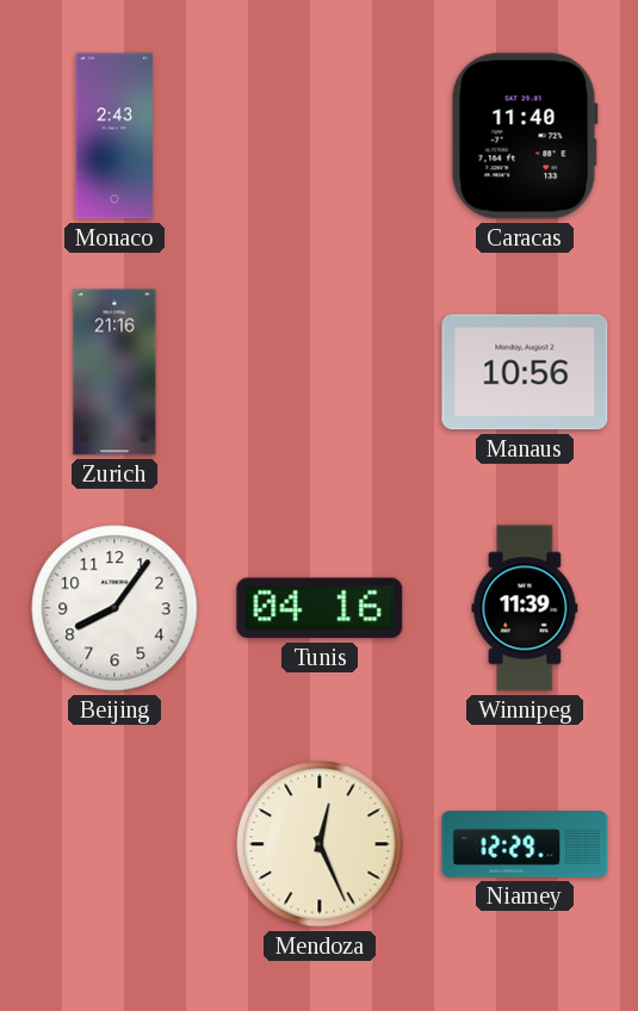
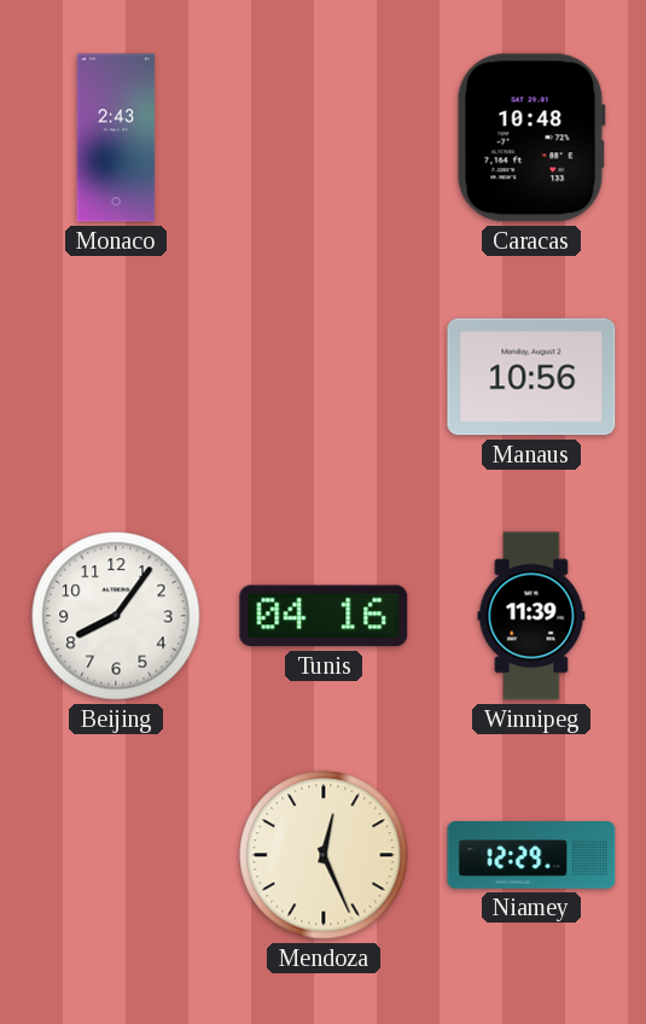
Caracas: 11:40 -> 10:48 (531, 138)
Zurich: 21:16 -> none (114, 372)
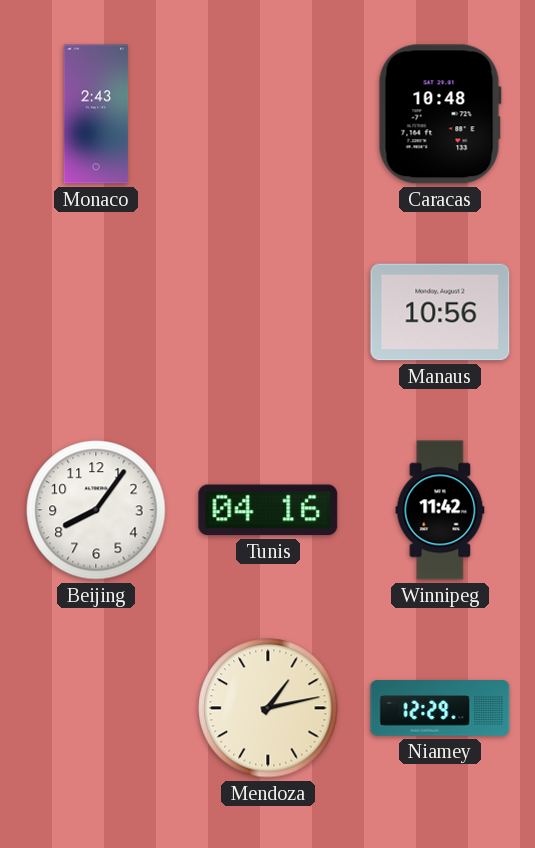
Winnipeg: 11:39 -> 11:42 (440, 510)
Mendoza: 12:26 -> 1:13 (268, 708)
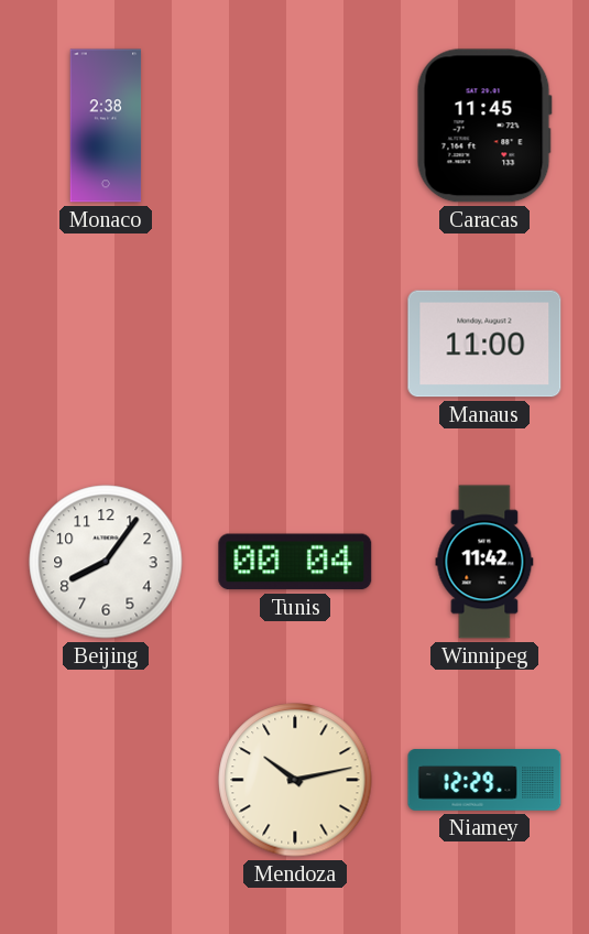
Monaco: 2:43 -> 2:38 (106, 126)
Caracas: 10:48 -> 11:45 (484, 126)
Manaus: 10:56 -> 11:00 (484, 344)
Tunis: 04:16 -> 00:04 (295, 562)
Mendoza: 1:13 -> 10:13 (295, 780)
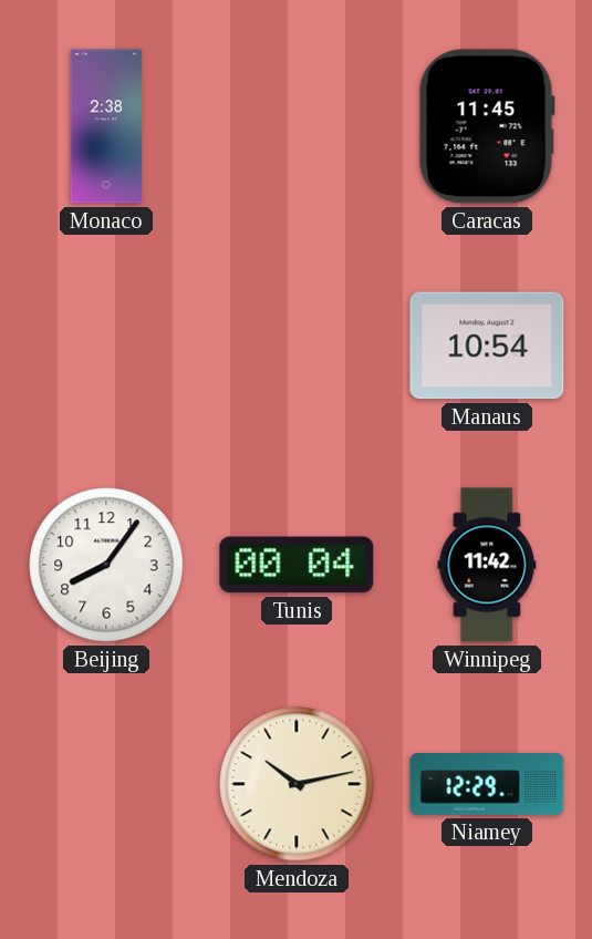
Manaus: 11:00 -> 10:54 (487, 345)
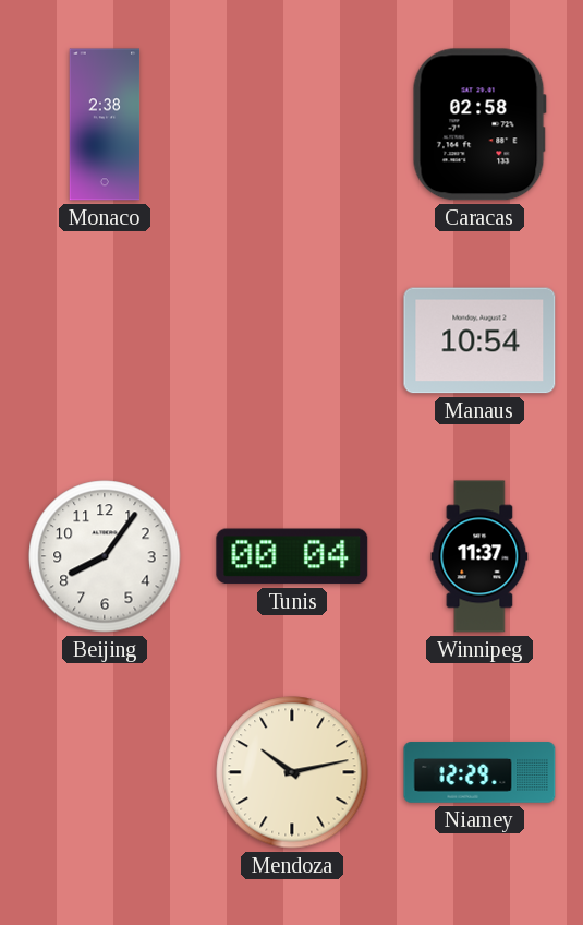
Caracas: 11:45 -> 02:58 (479, 124)
Winnipeg: 11:42 -> 11:37 (479, 556)
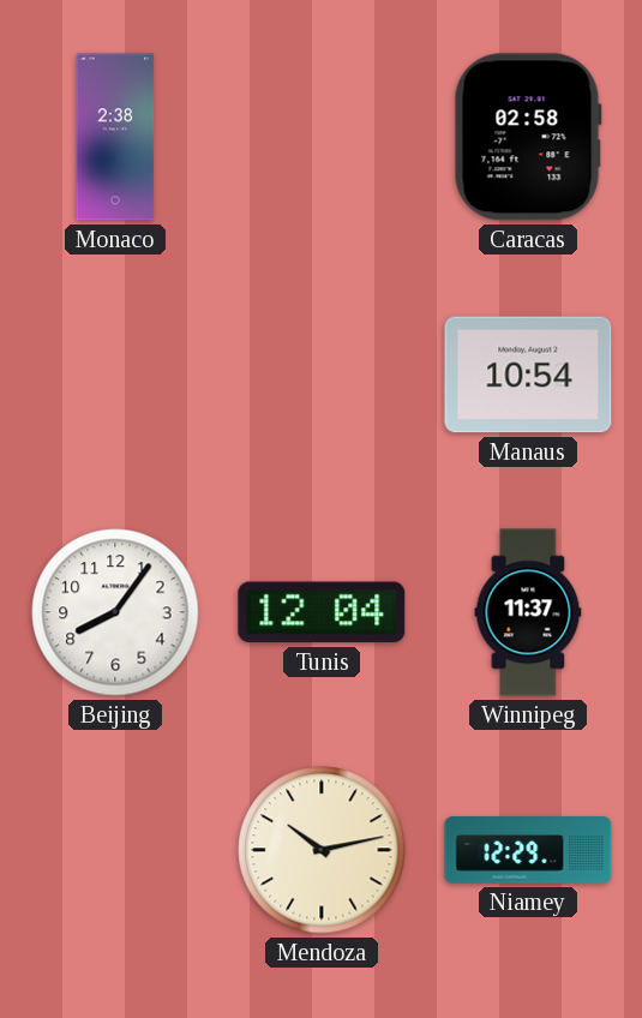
Tunis: 00:04 -> 12:04 (322, 612)
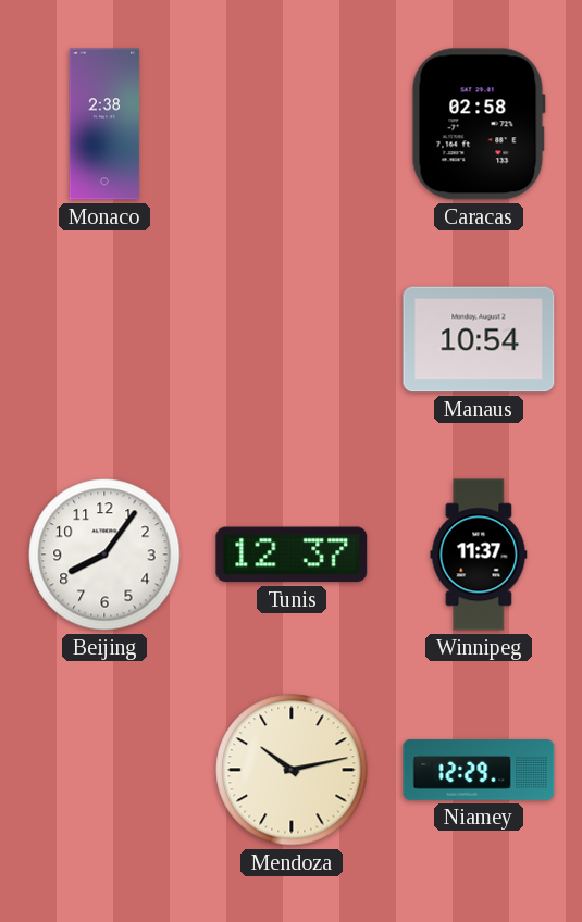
Tunis: 12:04 -> 12:37 (292, 555)
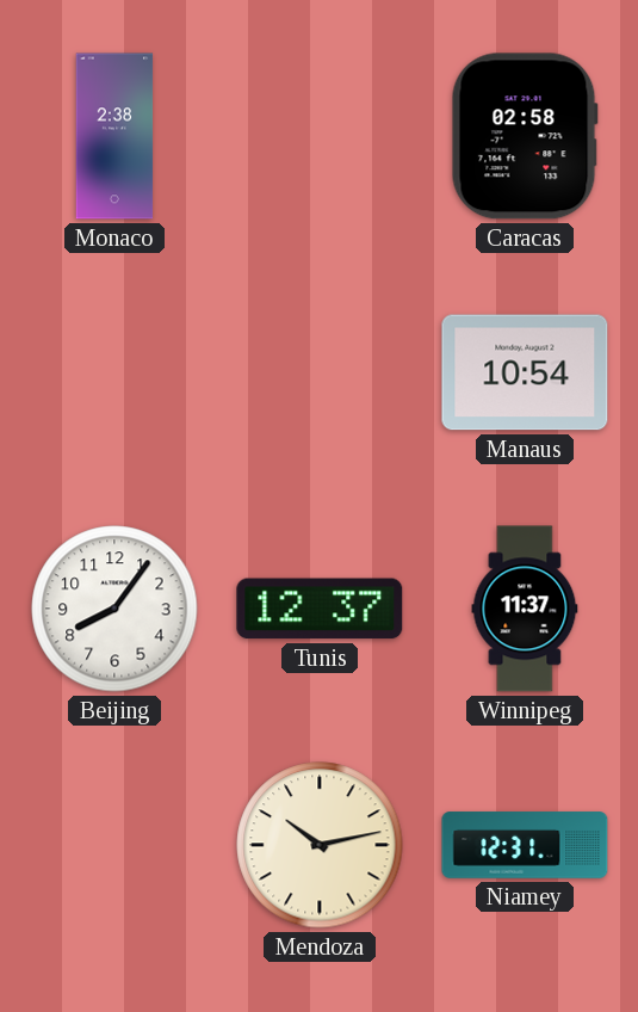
Niamey: 12:29 -> 12:31 (525, 845)
